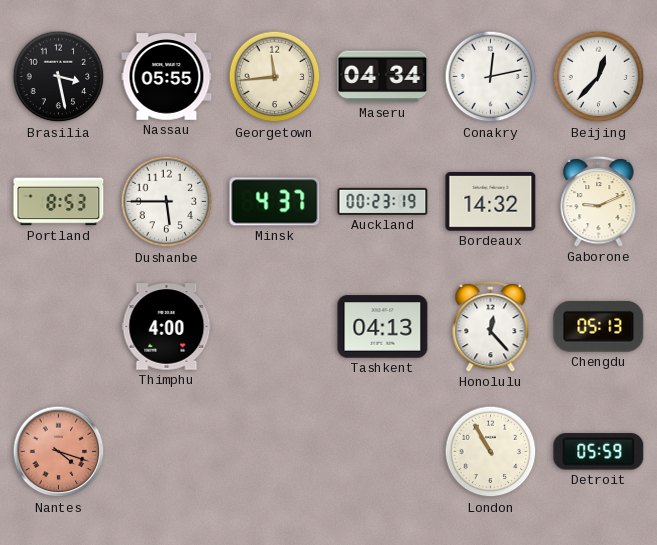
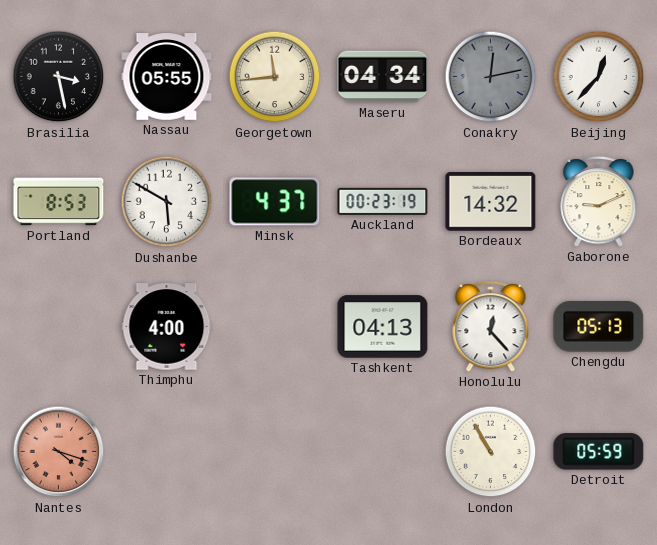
Conakry dial: white -> grey (491, 77)
Dushanbe: 5:45 -> 5:50 (167, 202)
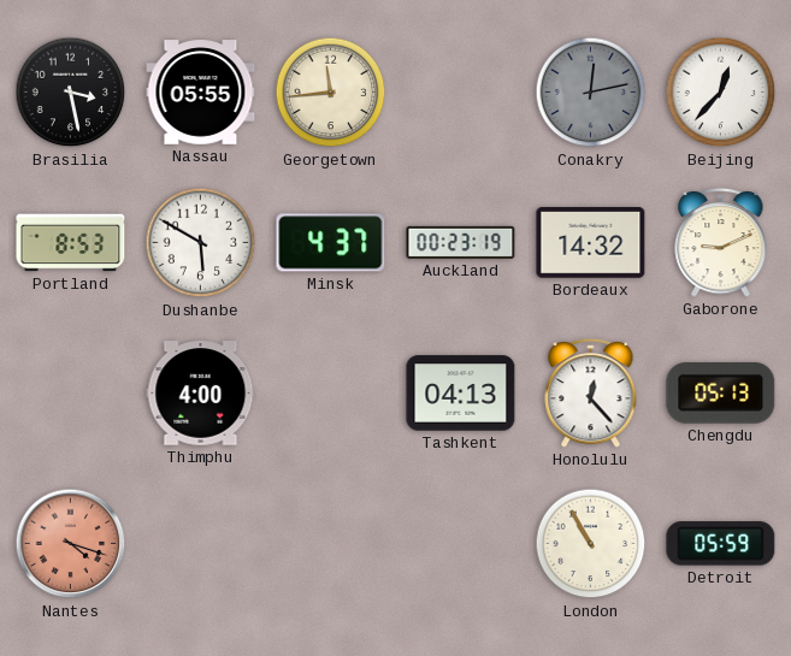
Maseru: 04:34 -> none (383, 77)
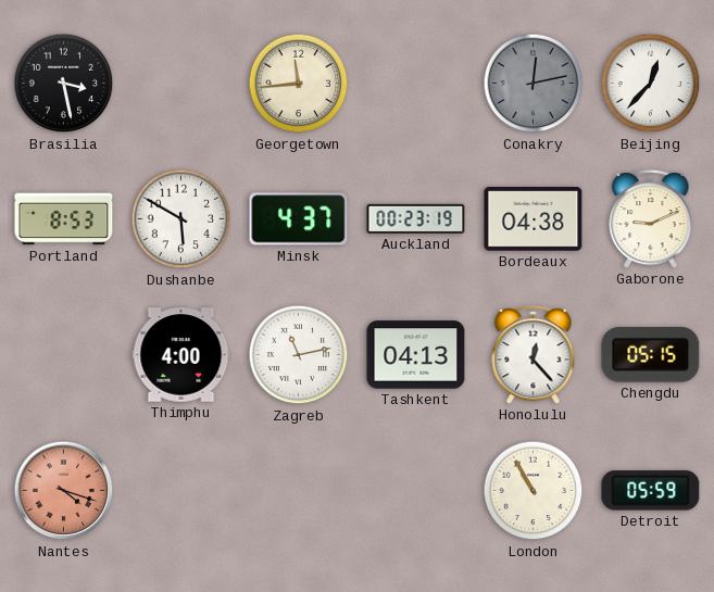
Nassau: 05:55 -> none (201, 93)
Bordeaux: 14:32 -> 04:38 (534, 219)
Zagreb: none -> 11:13 (299, 355)
Chengdu: 05:13 -> 05:15 (651, 354)
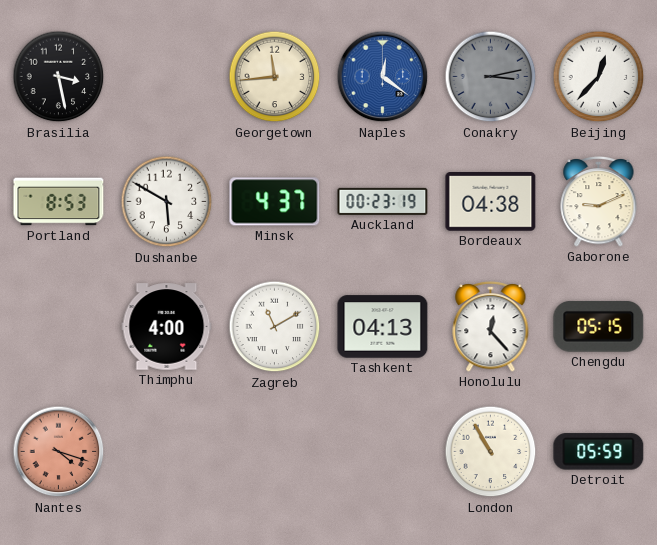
Naples: none -> 12:21 (383, 77)
Conakry: 12:13 -> 3:13 (491, 77)
Zagreb: 11:13 -> 11:10 (275, 327)
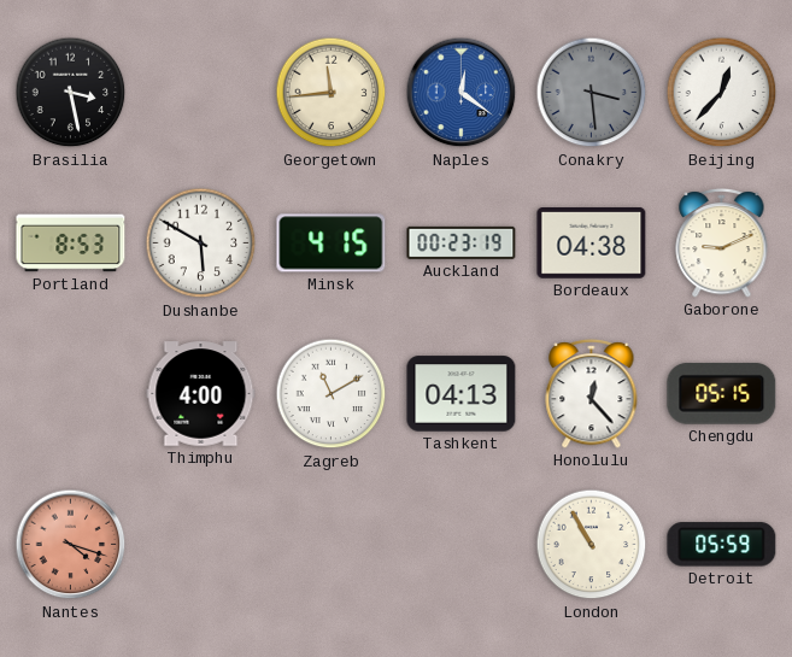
Conakry: 3:13 -> 3:29 (592, 93)
Minsk: 4:37 -> 4:15 (332, 244)
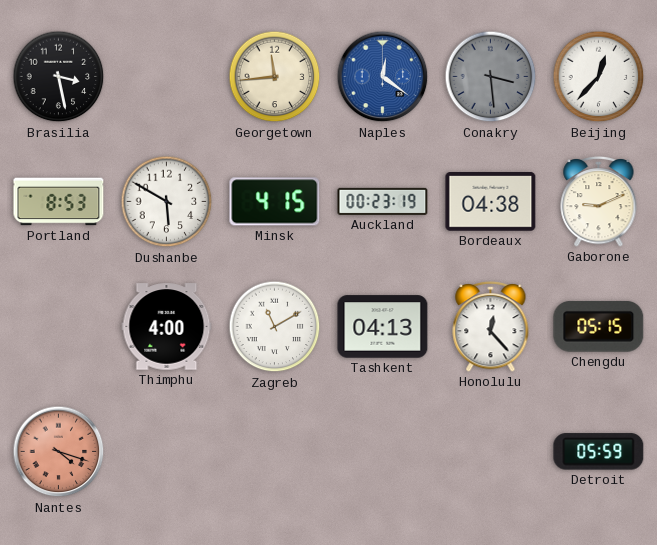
London: 10:55 -> none (592, 545)
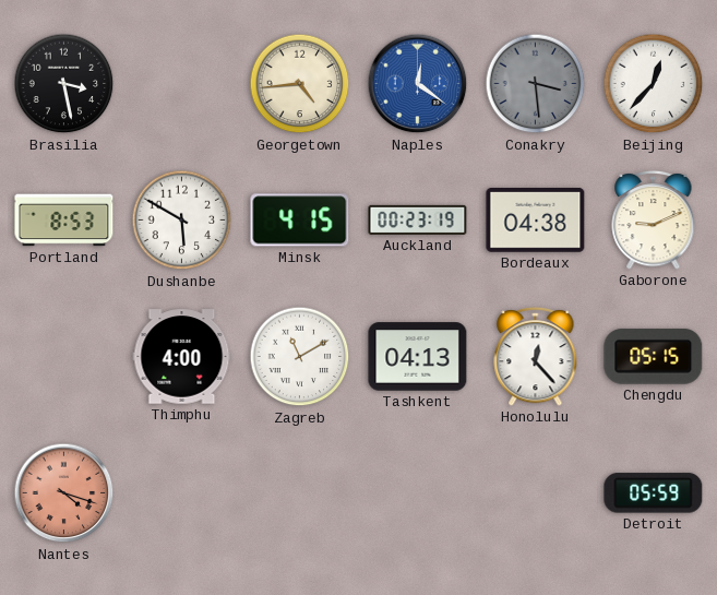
Georgetown: 11:44 -> 4:44 (300, 84)
